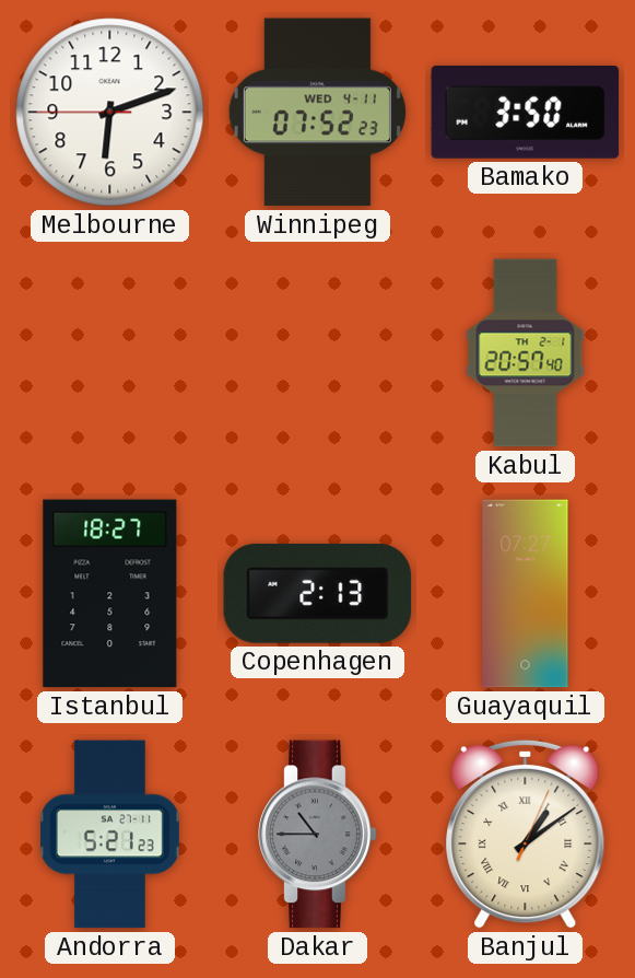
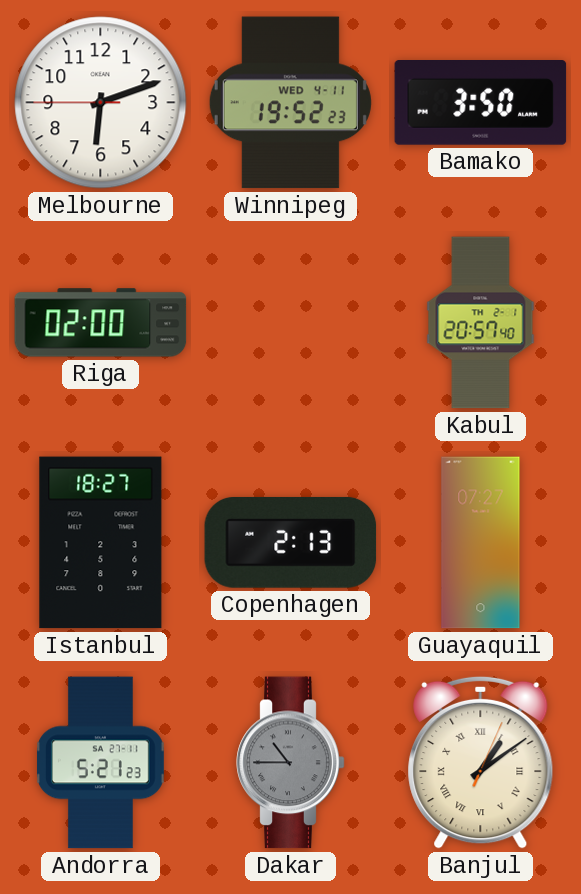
Winnipeg: 07:52 -> 19:52 (290, 103)
Riga: none -> 02:00 (101, 323)
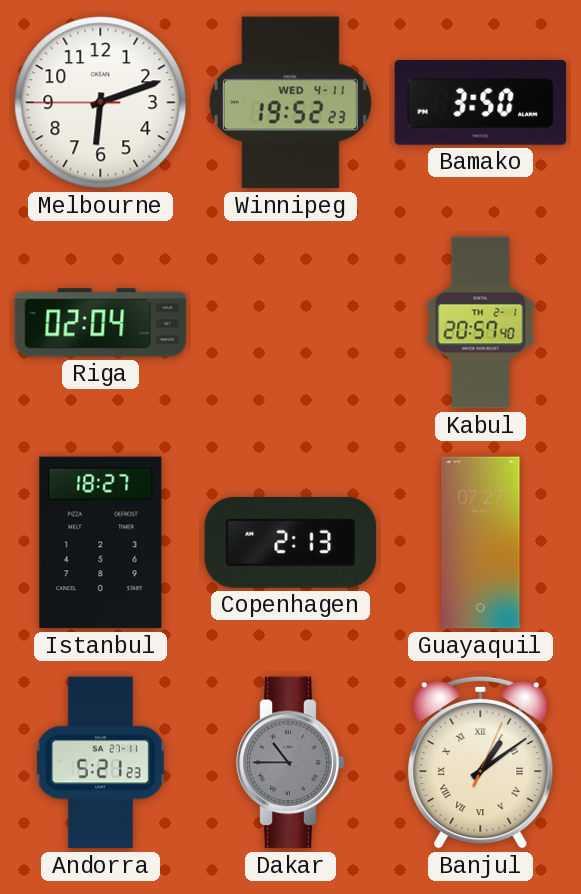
Riga: 02:00 -> 02:04 (101, 323)
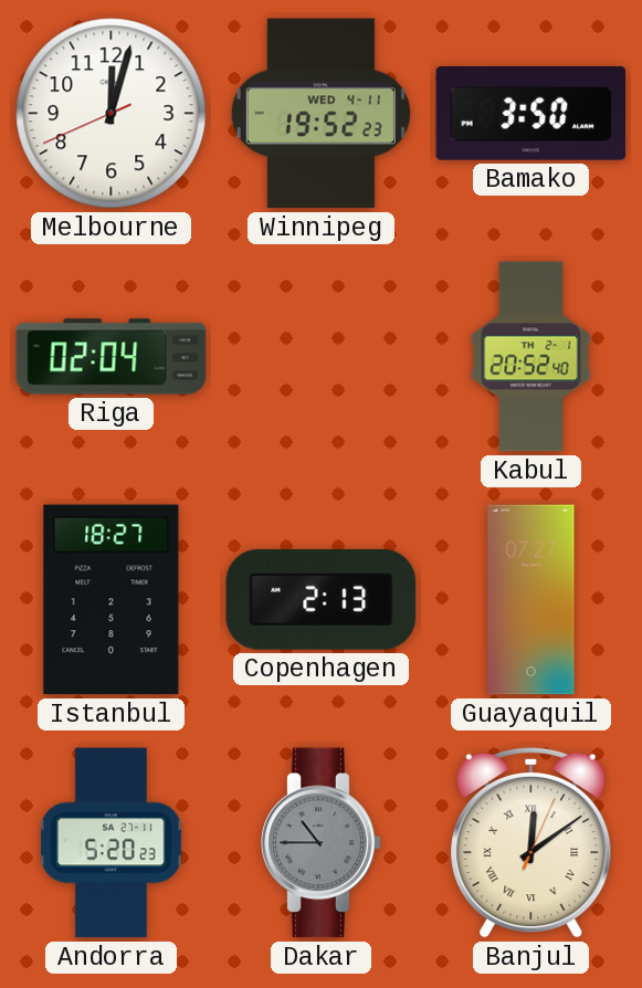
Melbourne: 6:11 -> 12:02 (112, 114)
Kabul: 20:57 -> 20:52 (532, 357)
Andorra: 5:21 -> 5:20 (112, 843)
Banjul: 1:09 -> 12:09 (532, 842)
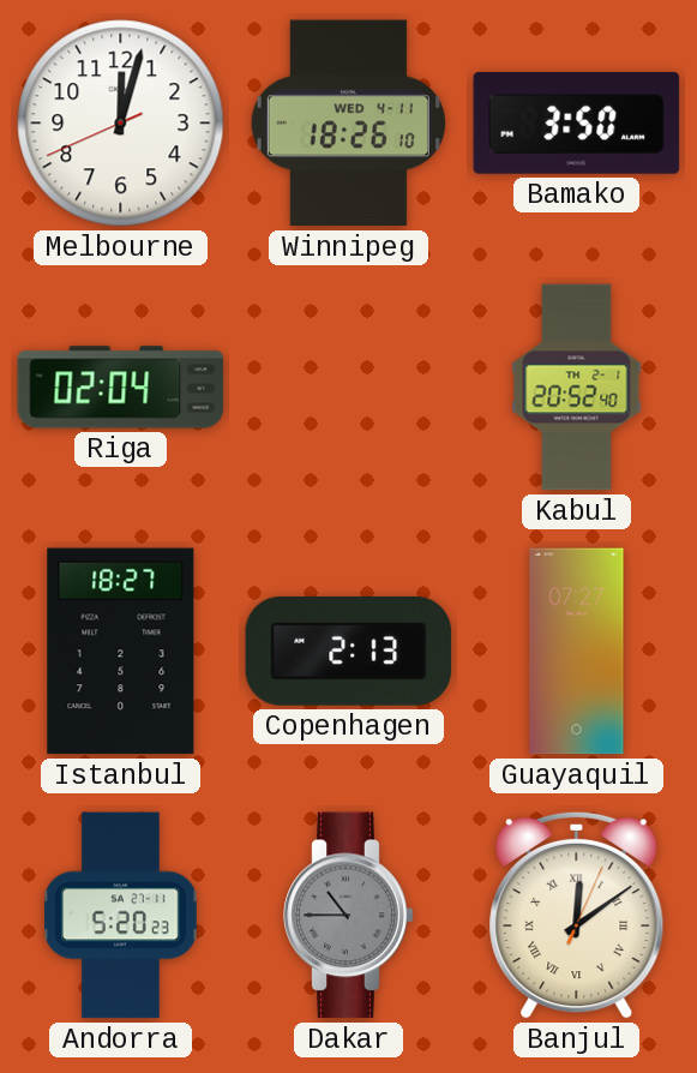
Winnipeg: 19:52 -> 18:26 (348, 124)
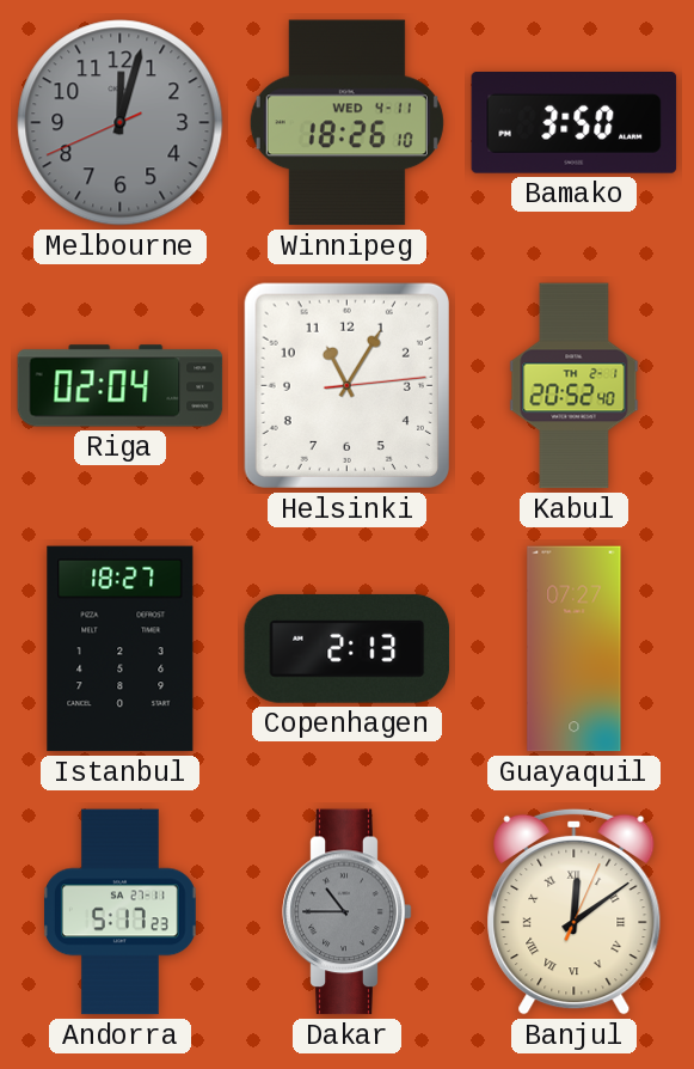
Melbourne dial: white -> grey (121, 123)
Helsinki: none -> 11:05 (346, 385)
Andorra: 5:20 -> 5:17 (121, 912)
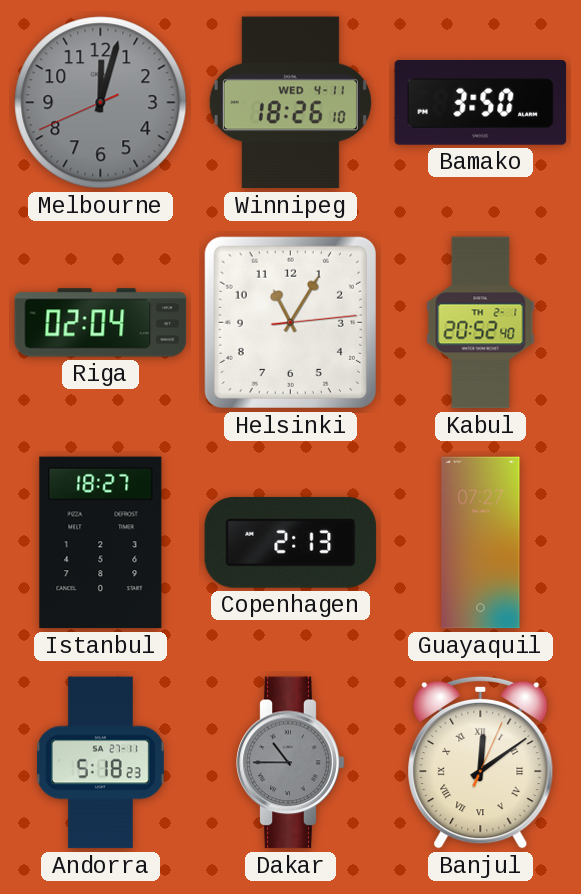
Andorra: 5:17 -> 5:18 (101, 763)
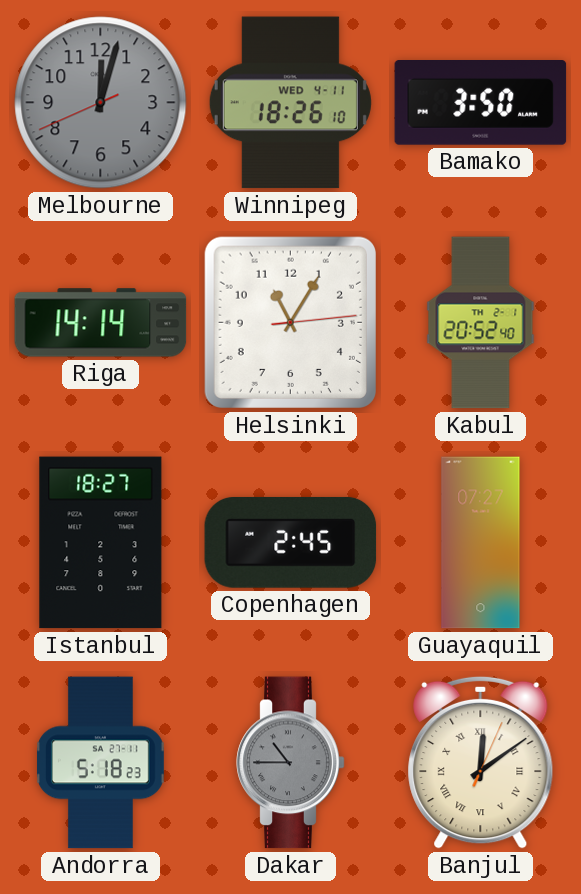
Riga: 02:04 -> 14:14 (101, 323)
Copenhagen: 2:13 -> 2:45 (291, 542)
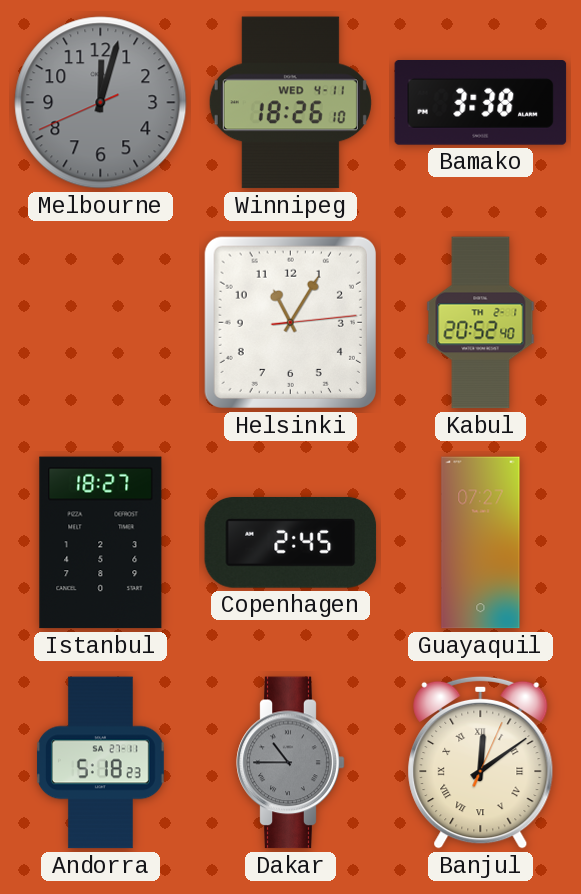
Bamako: 3:50 -> 3:38 (481, 103)
Riga: 14:14 -> none (101, 323)
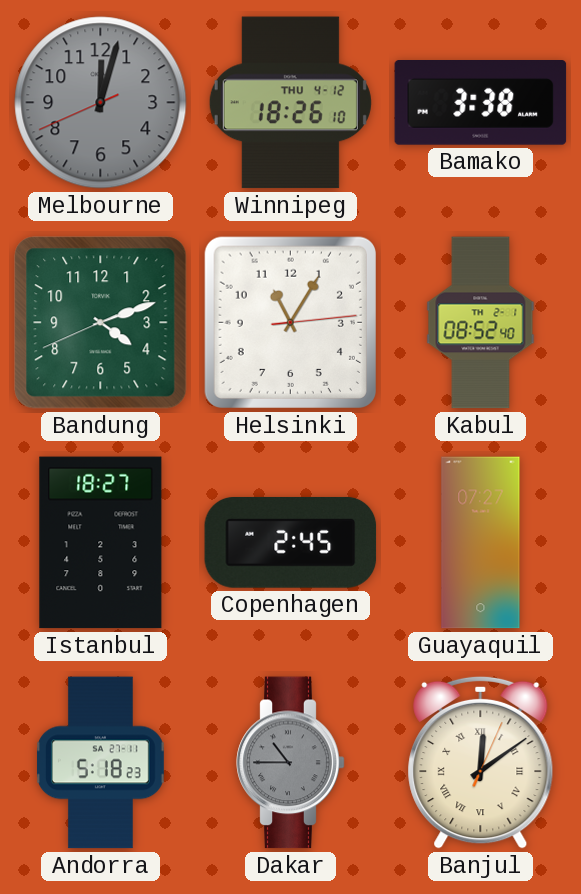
Winnipeg date: WED 4-11 -> THU 4-12 (290, 103)
Bandung: none -> 4:11 (101, 323)
Kabul: 20:52 -> 08:52 (481, 323)
